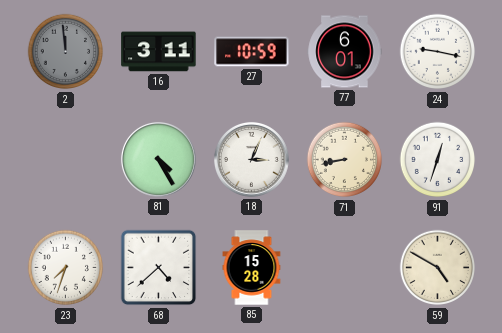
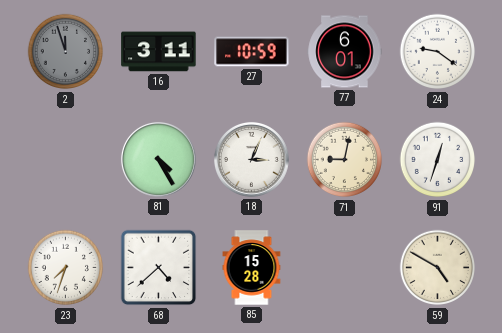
2: 11:59 -> 11:57 (66, 52)
24: 9:17 -> 9:21 (438, 52)
71: 8:43 -> 9:02 (345, 160)
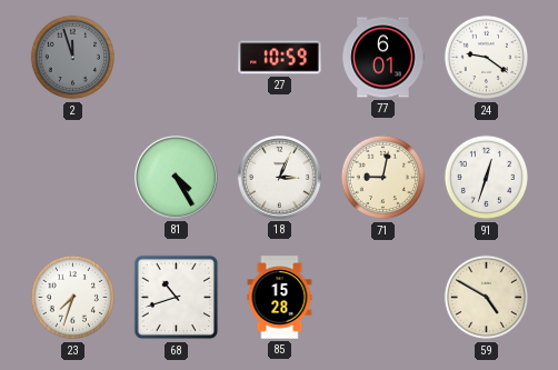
16: 3:11 -> none (159, 52)
68: 4:38 -> 10:42 (177, 298)
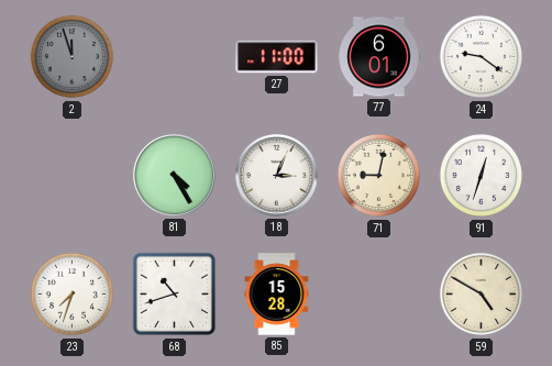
27: 10:59 -> 11:00 (277, 57)
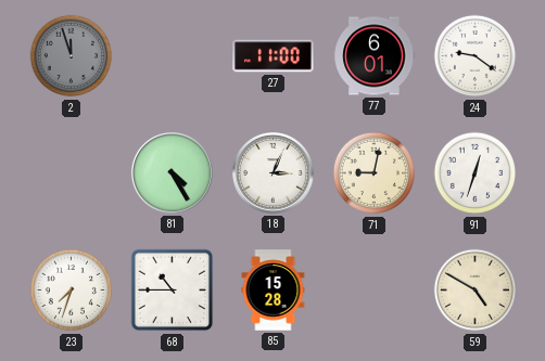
68: 10:42 -> 10:45 (173, 291)
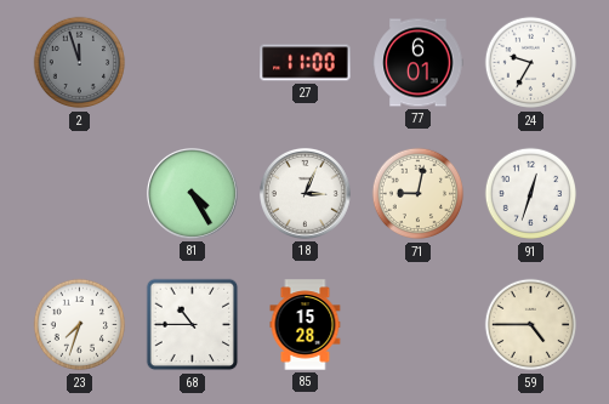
24: 9:21 -> 9:35 (531, 63)
59: 4:50 -> 4:45 (531, 325)
